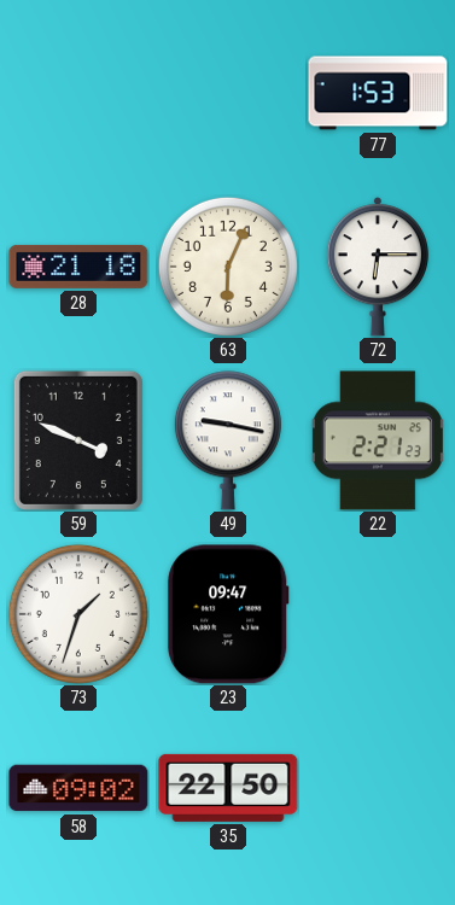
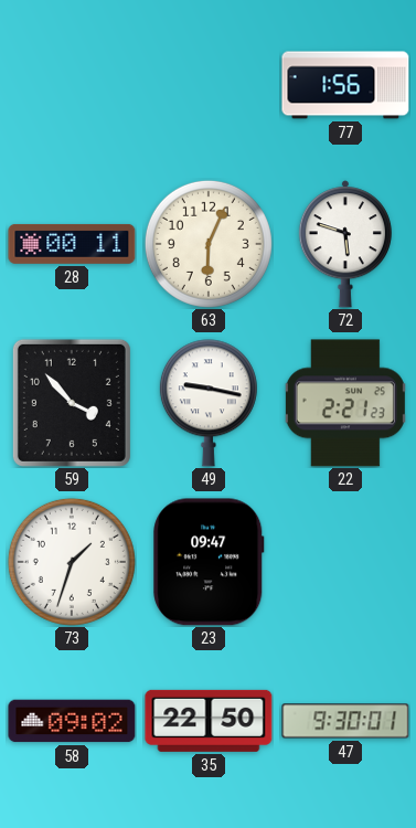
77: 1:53 -> 1:56 (345, 85)
28: 21:18 -> 00:11 (72, 244)
72: 6:15 -> 5:48 (345, 244)
59: 3:49 -> 3:53 (72, 403)
47: none -> 9:30 (345, 721)
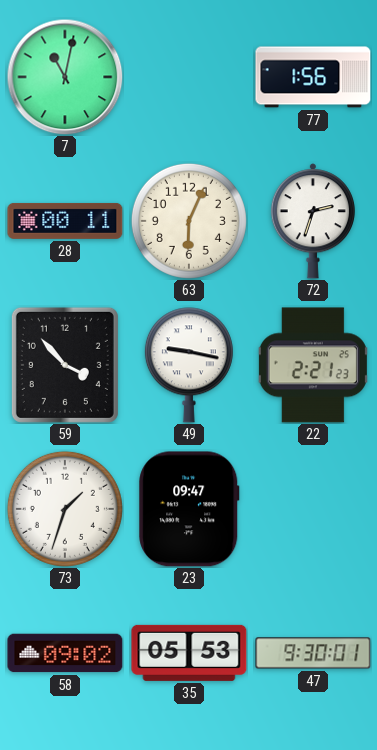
7: none -> 11:02 (65, 77)
72: 5:48 -> 2:33 (313, 221)
35: 22:50 -> 05:53 (189, 653)
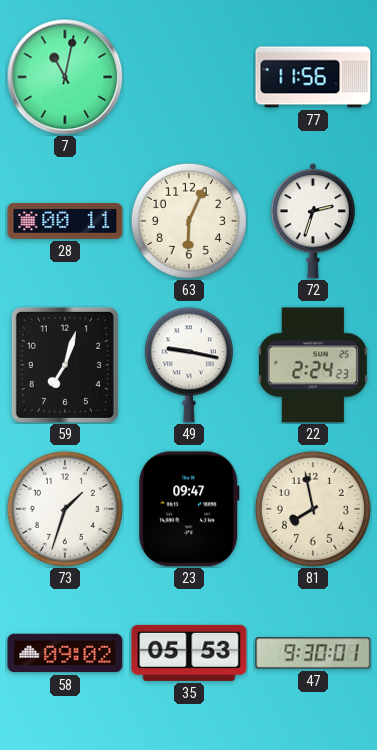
77: 1:56 -> 11:56 (313, 77)
59: 3:53 -> 7:03 (65, 365)
22: 2:21 -> 2:24 (313, 365)
81: none -> 7:58 (313, 509)
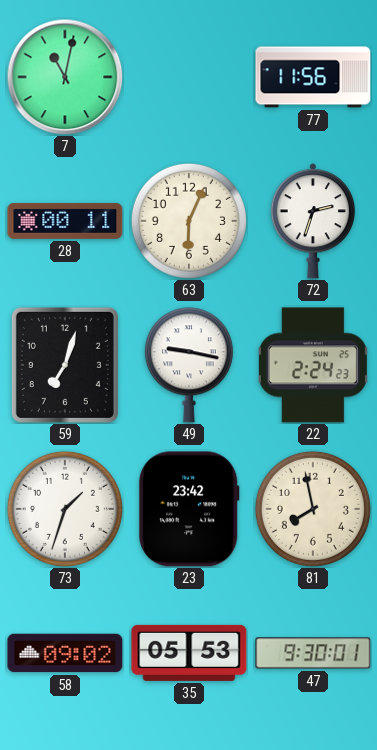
23: 09:47 -> 23:42 (189, 509)
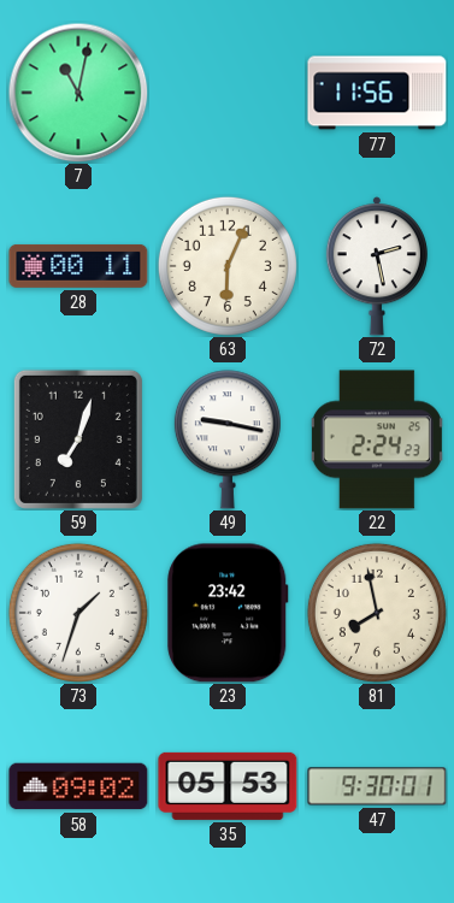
72: 2:33 -> 2:28 (377, 266)
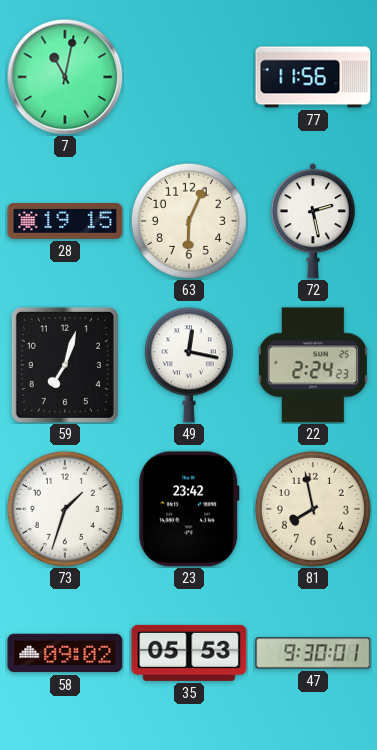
28: 00:11 -> 19:15 (65, 221)
49: 9:17 -> 12:17 (189, 365)
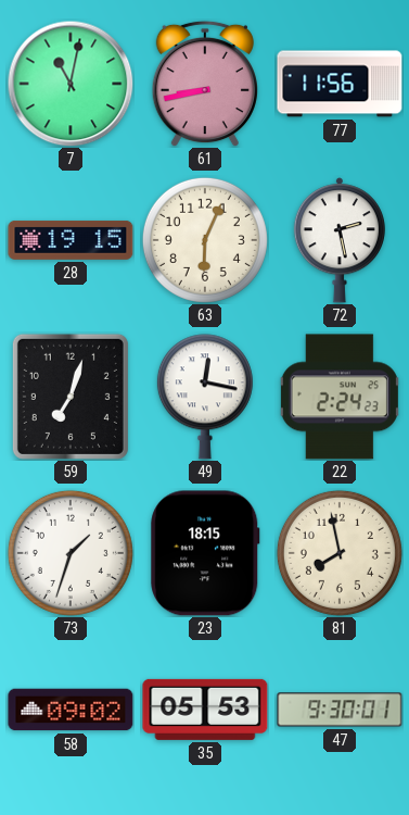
61: none -> 8:43 (205, 84)
23: 23:42 -> 18:15 (205, 553)
